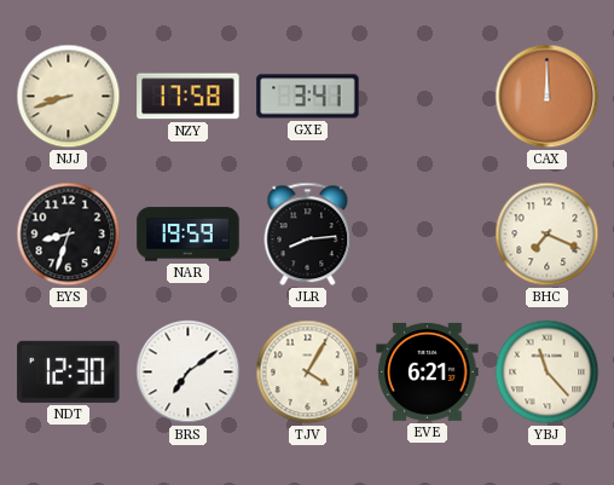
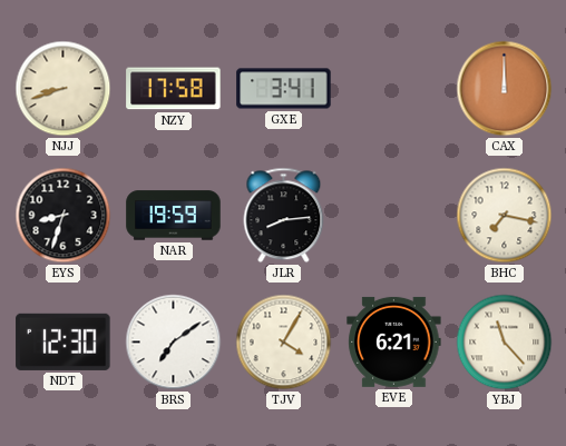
BHC: 7:19 -> 7:17 (505, 216)
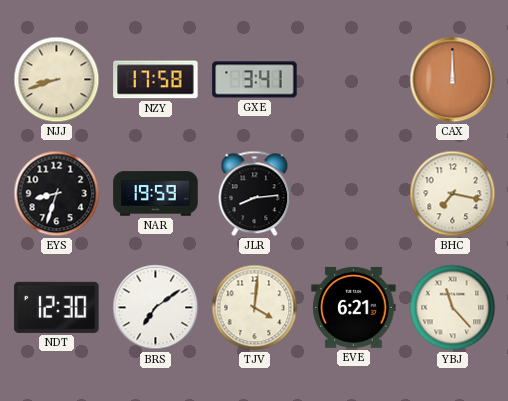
TJV: 4:05 -> 4:01 (255, 308)
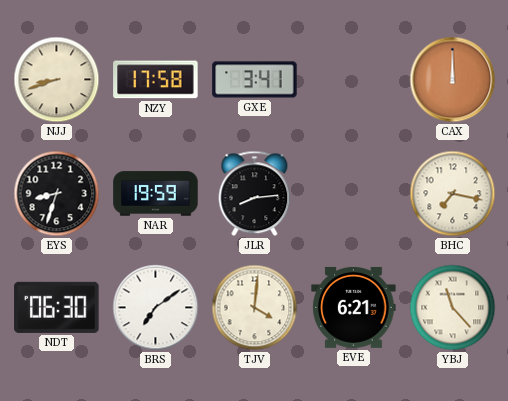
NDT: 12:30 -> 06:30 (57, 307)
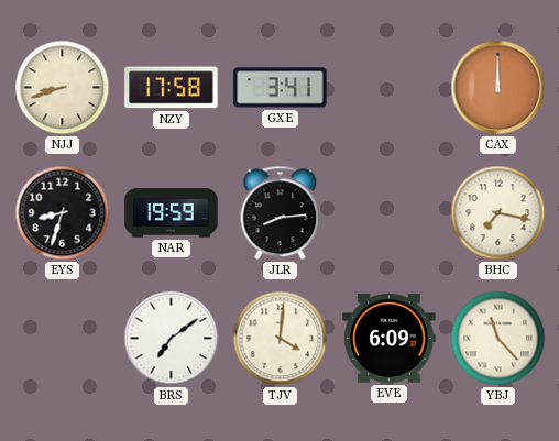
NDT: 06:30 -> none (57, 307)
EVE: 6:21 -> 6:09 (390, 338)
